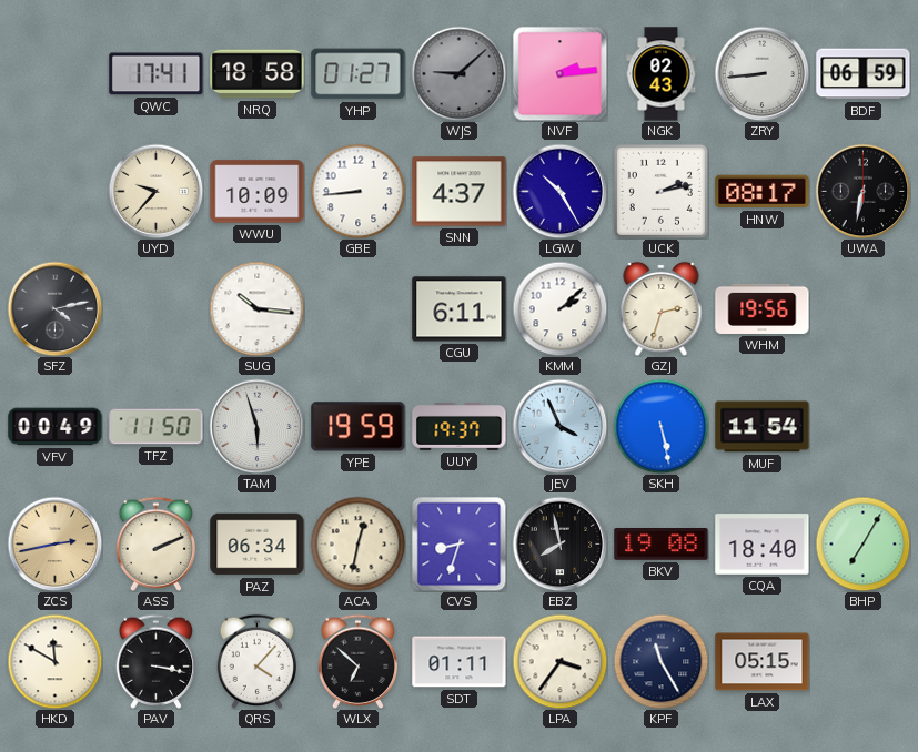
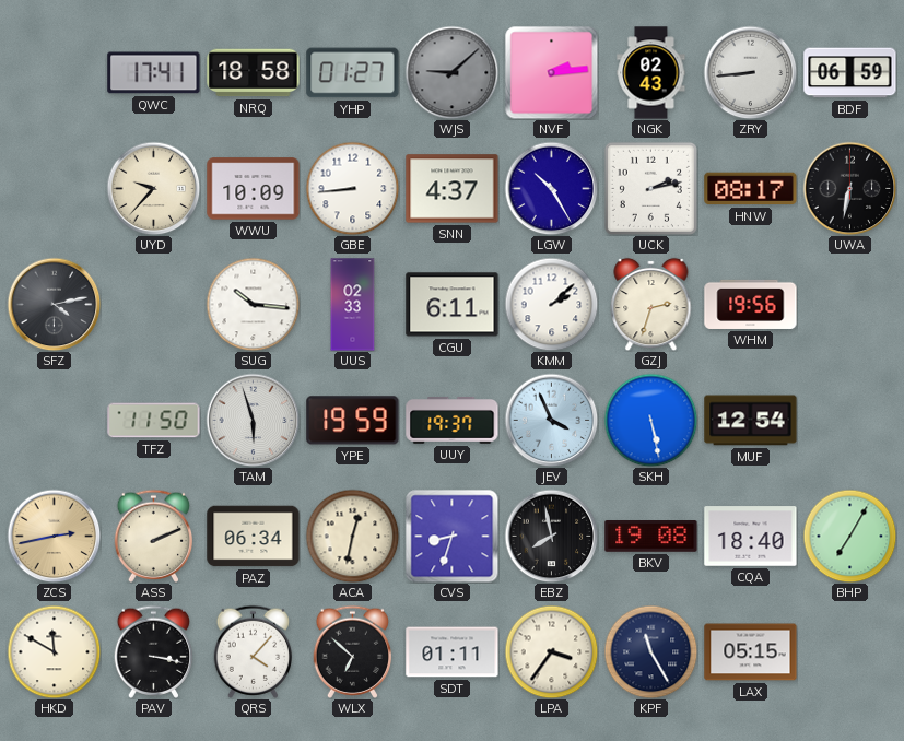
UUS: none -> 02:33 (353, 305)
VFV: 00:49 -> none (56, 427)
MUF: 11:54 -> 12:54 (751, 421)
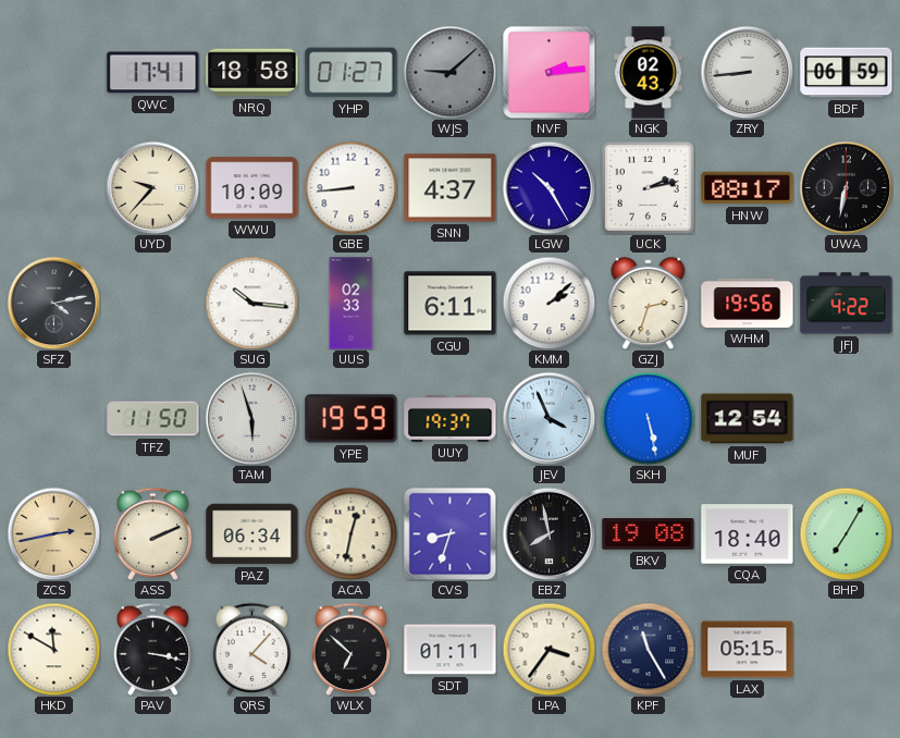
JFJ: none -> 4:22 (847, 304)
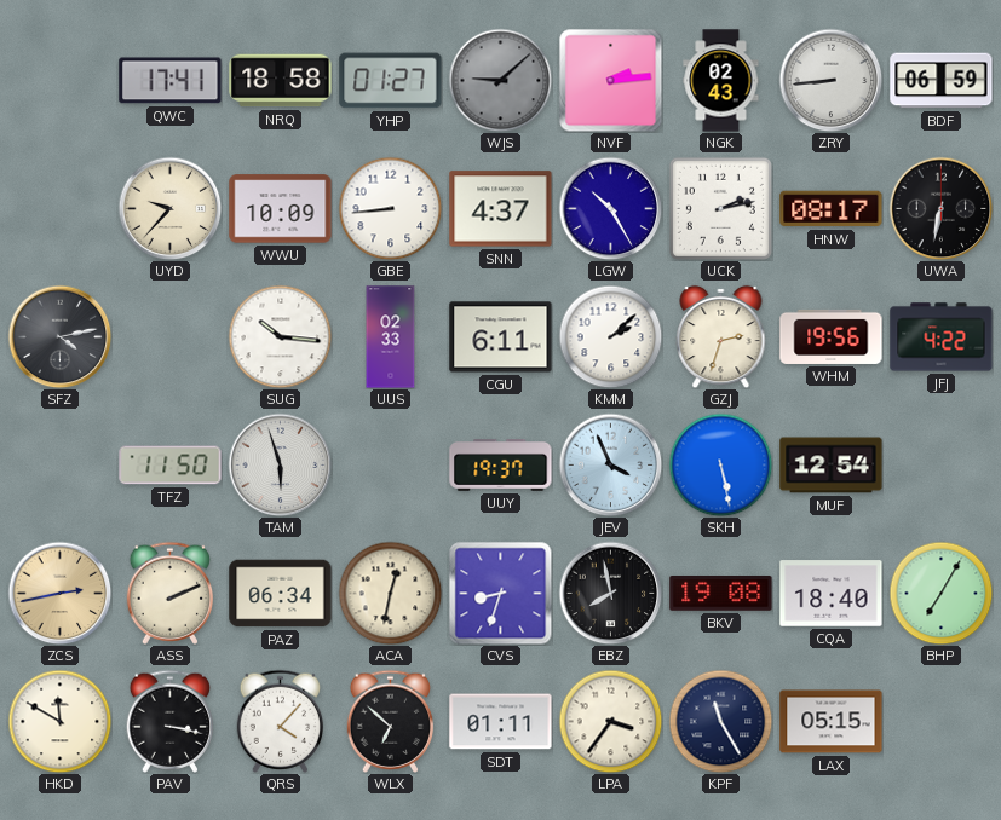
YPE: 19:59 -> none (352, 419)
